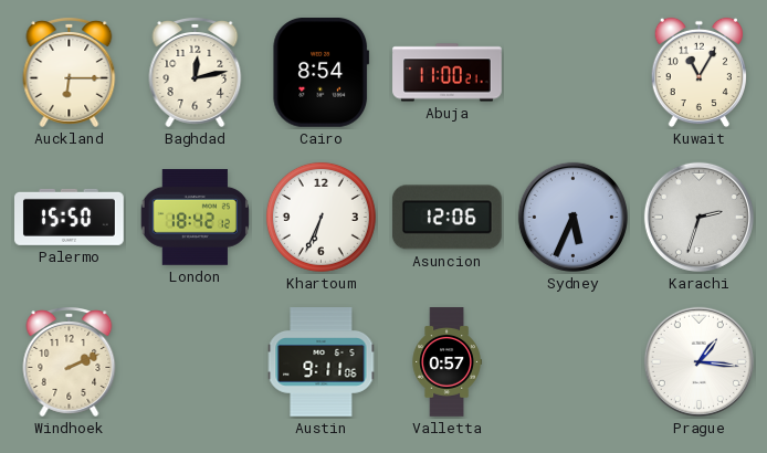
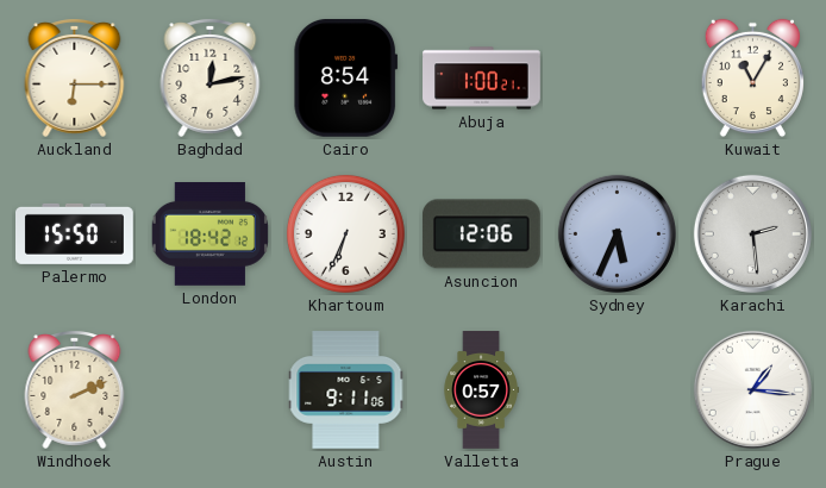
Abuja: 11:00 -> 1:00 (482, 79)
Karachi: 2:33 -> 2:29 (752, 233)
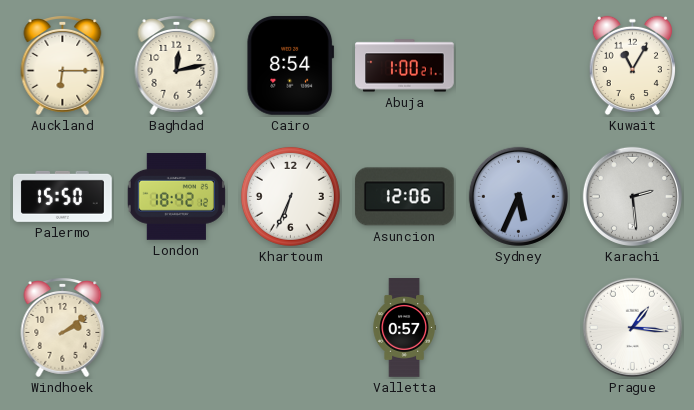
Windhoek: 2:11 -> 2:09 (63, 328)
Austin: 9:11 -> none (346, 390)
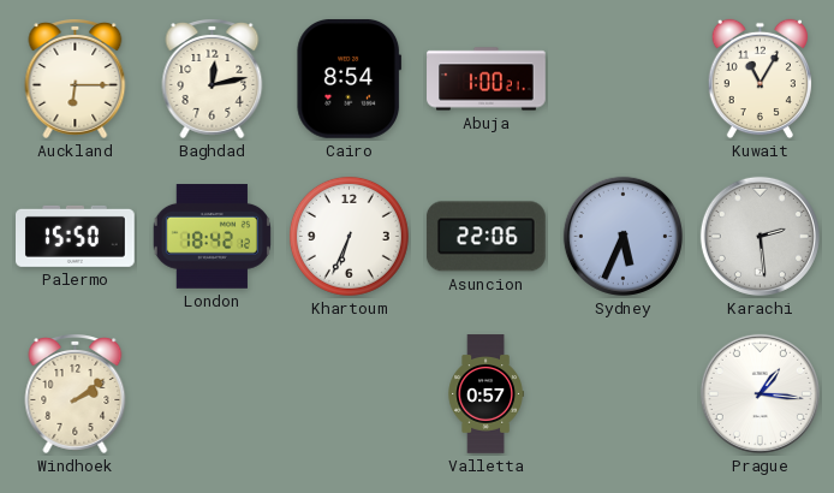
Asuncion: 12:06 -> 22:06 (485, 237)
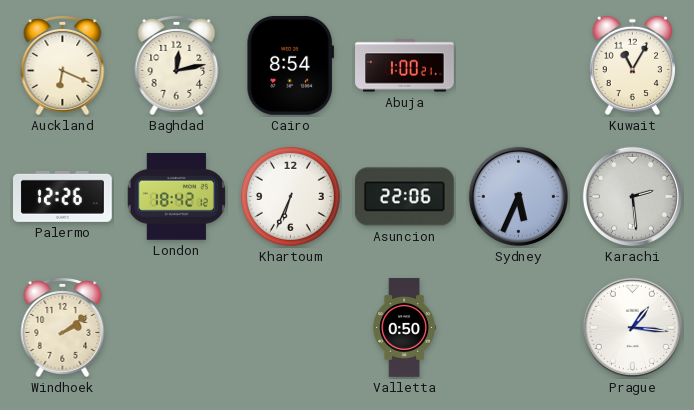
Auckland: 6:15 -> 6:19 (63, 66)
Palermo: 15:50 -> 12:26 (63, 196)
Valletta: 0:57 -> 0:50 (404, 328)
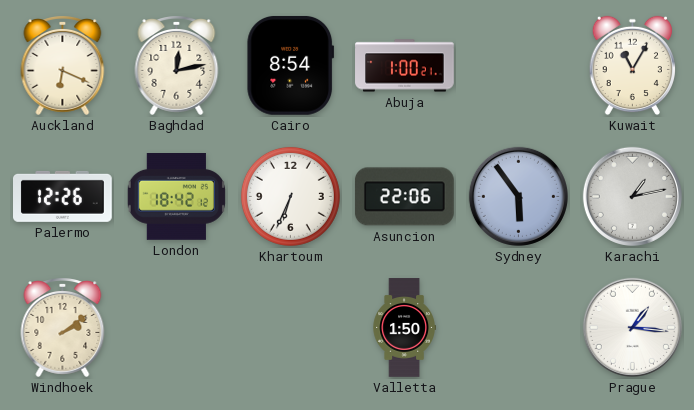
Sydney: 5:34 -> 5:54 (518, 196)
Karachi: 2:29 -> 1:13 (632, 196)
Valletta: 0:50 -> 1:50 (404, 328)
